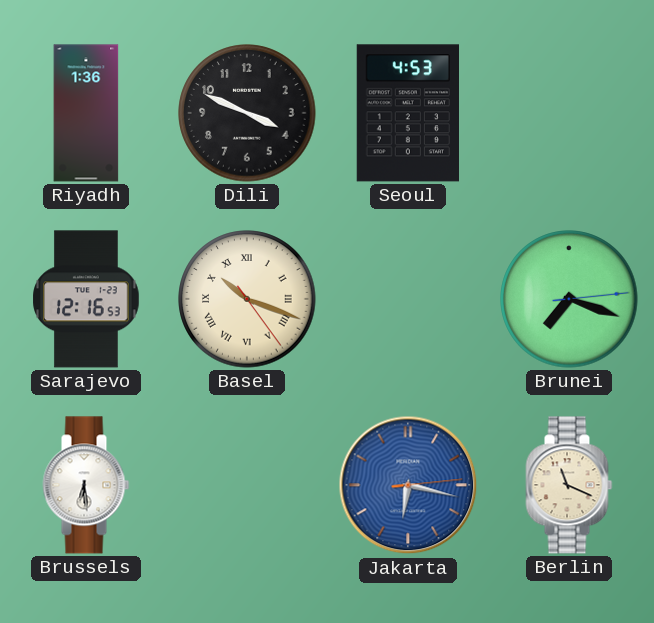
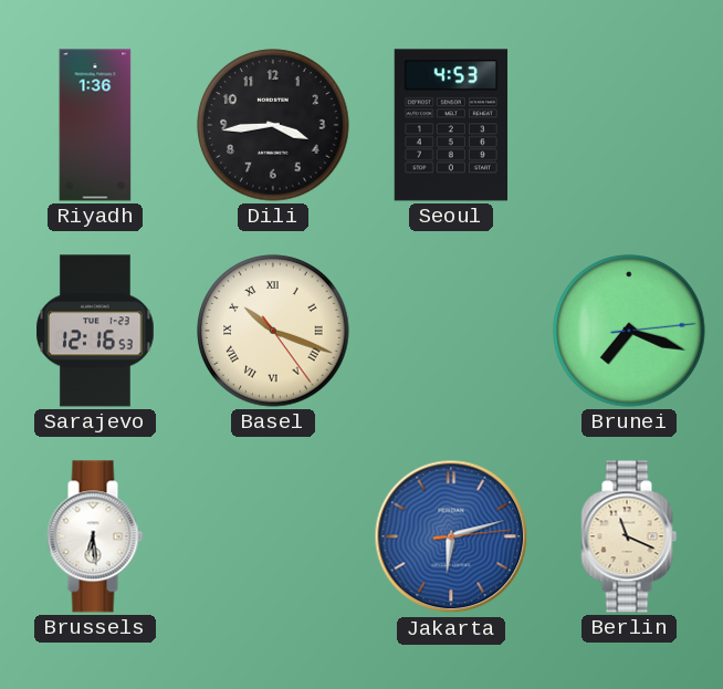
Dili: 3:49 -> 3:44 (273, 125)
Jakarta: 6:17 -> 6:12 (451, 536)
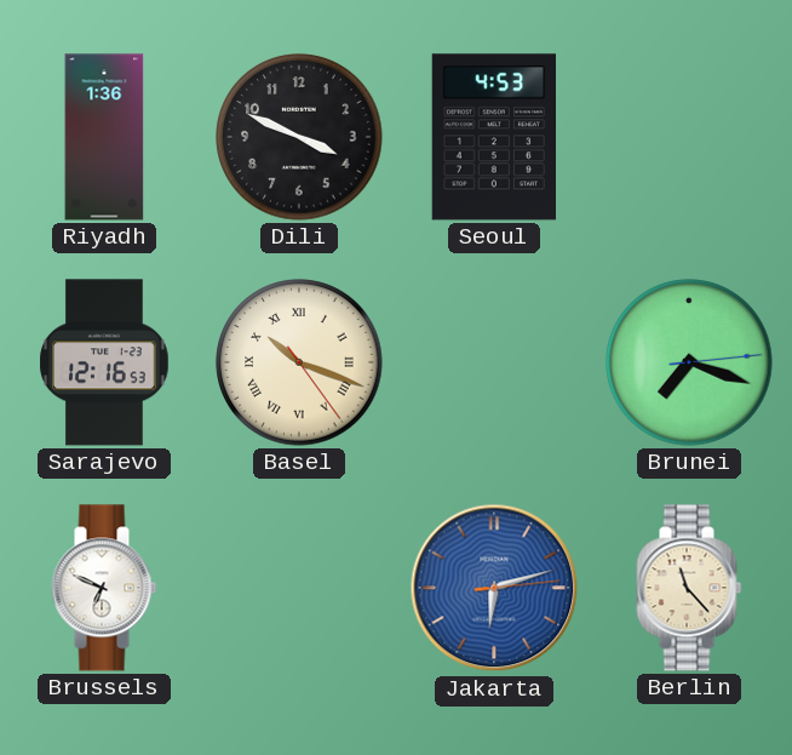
Dili: 3:44 -> 3:49 (299, 137)
Brussels: 6:29 -> 6:49 (104, 588)
Berlin: 11:19 -> 11:23 (689, 588)
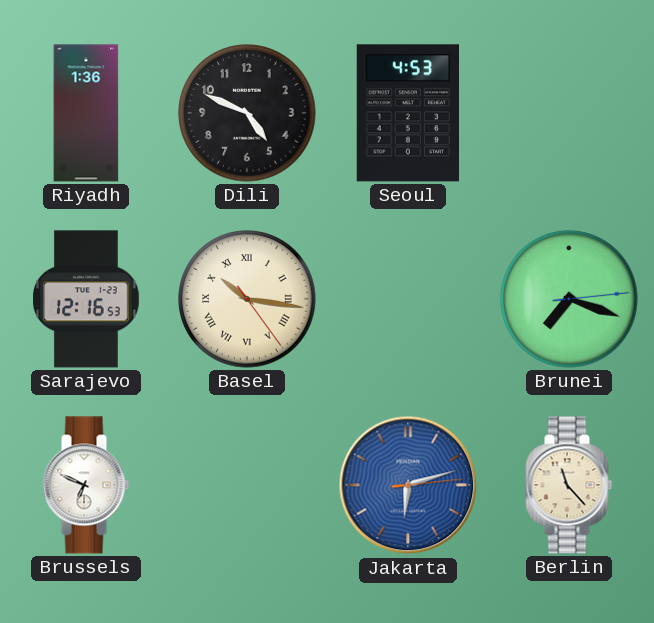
Dili: 3:49 -> 4:49 (247, 113)
Basel: 10:18 -> 10:16 (247, 299)
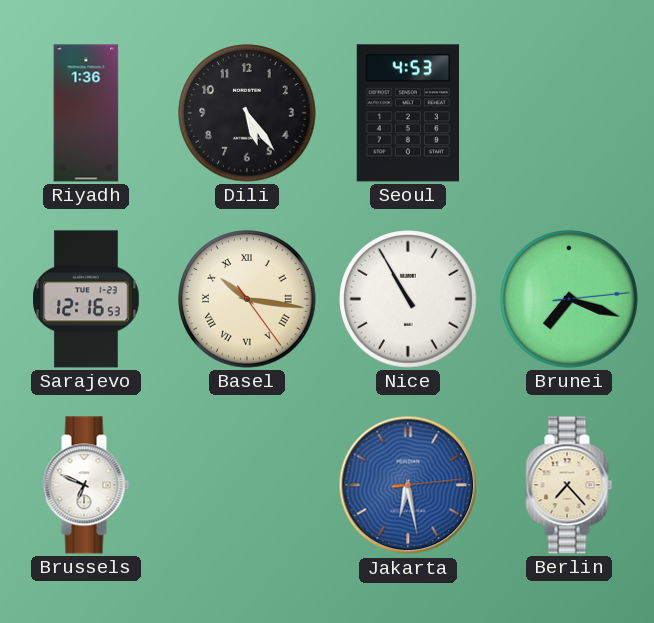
Dili: 4:49 -> 5:24 (247, 113)
Nice: none -> 10:55 (408, 299)
Jakarta: 6:12 -> 6:28 (408, 485)
Berlin: 11:23 -> 7:23 (569, 485)
